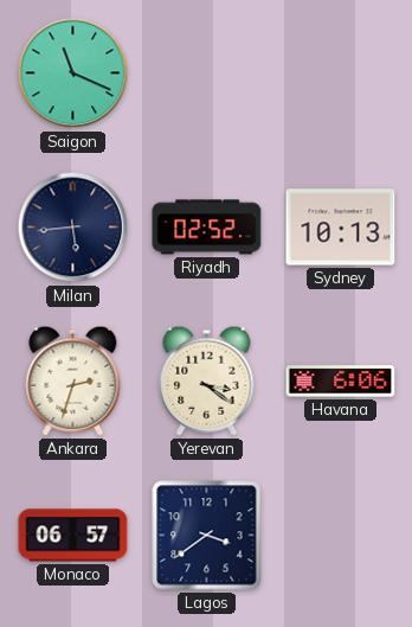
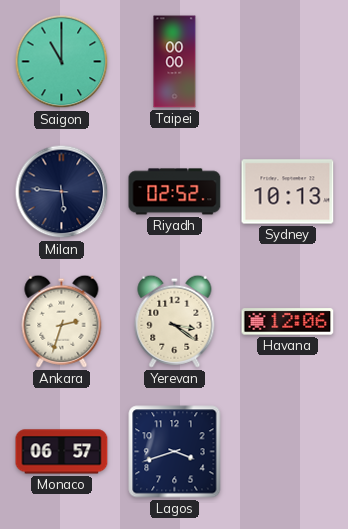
Saigon: 11:19 -> 11:00 (62, 62)
Taipei: none -> 00:00 (175, 62)
Milan: 5:44 -> 5:46 (62, 192)
Havana: 6:06 -> 12:06 (288, 322)
Lagos: 3:39 -> 3:42 (175, 452)
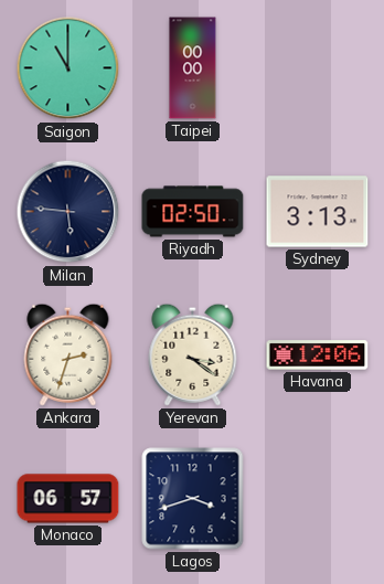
Riyadh: 02:52 -> 02:50 (193, 212)
Sydney: 10:13 -> 3:13 (318, 212)
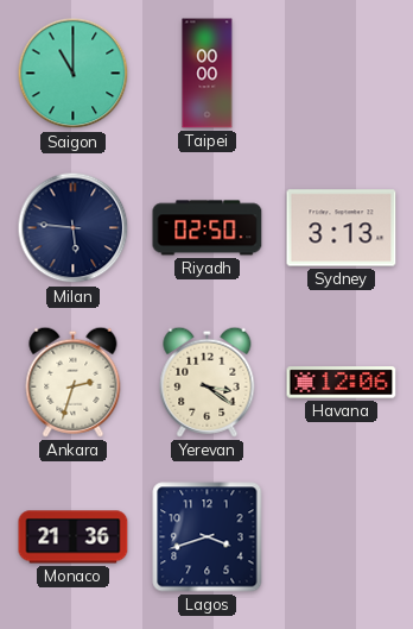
Monaco: 06:57 -> 21:36 (74, 537)
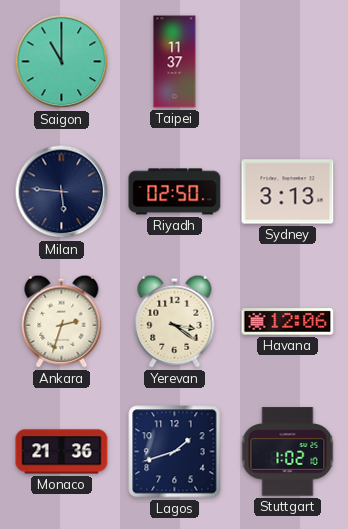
Taipei: 00:00 -> 11:37 (175, 62)
Lagos: 3:42 -> 1:42 (175, 452)
Stuttgart: none -> 1:02 (288, 452)
